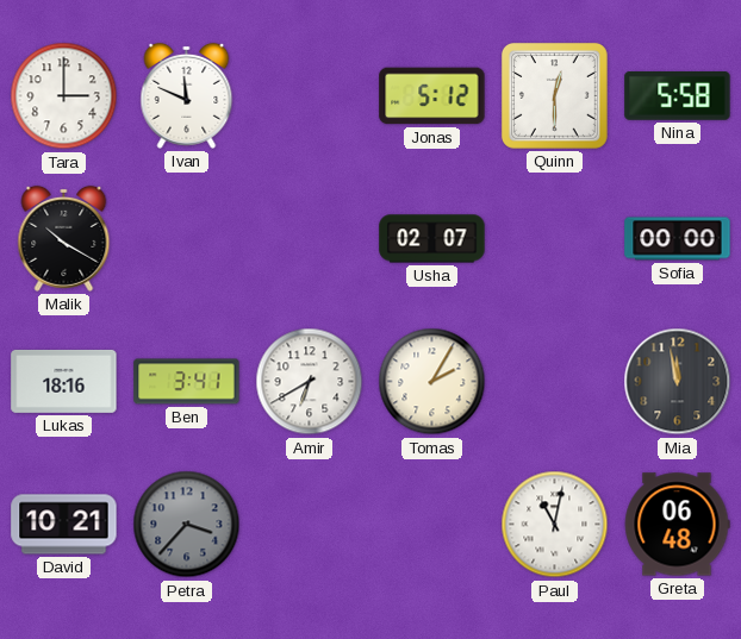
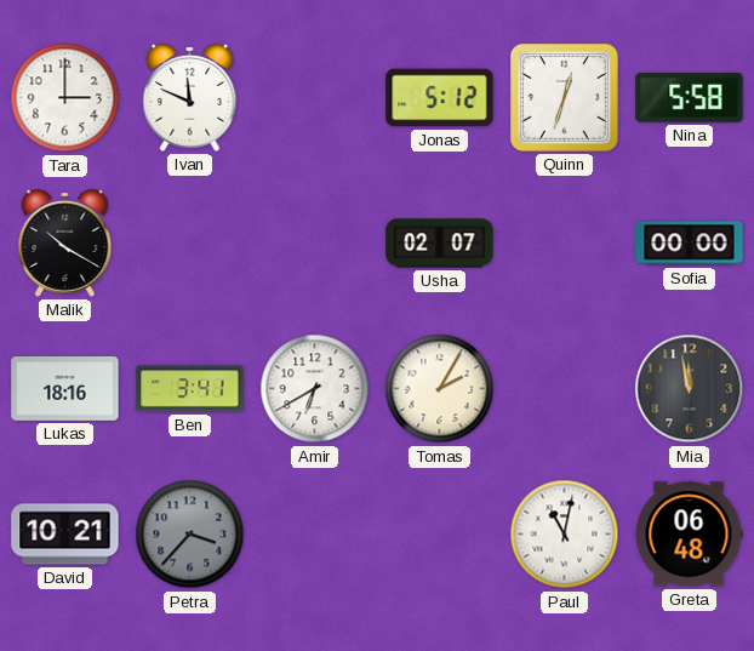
Quinn: 12:30 -> 12:33 (564, 97)
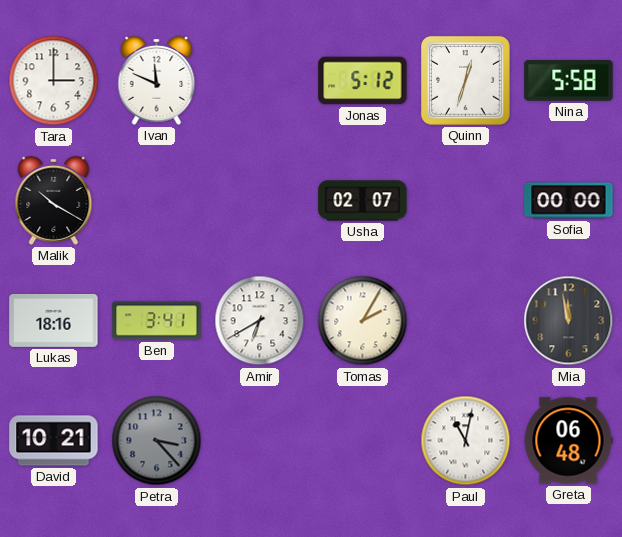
Petra: 3:37 -> 3:23 (157, 441)
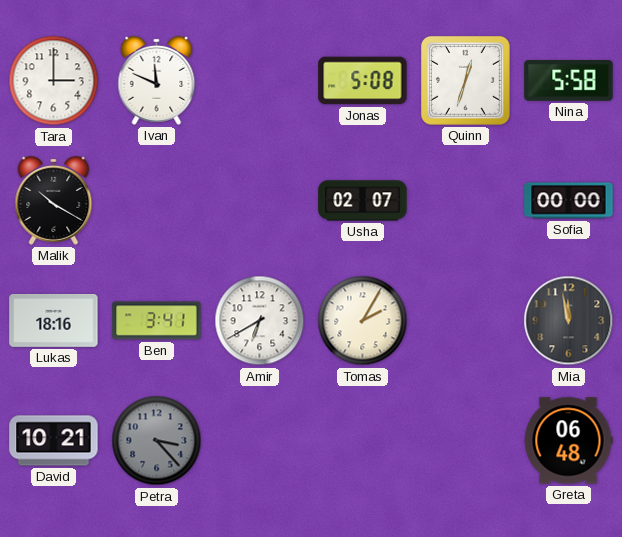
Jonas: 5:12 -> 5:08 (363, 81)
Paul: 11:02 -> none (466, 441)
